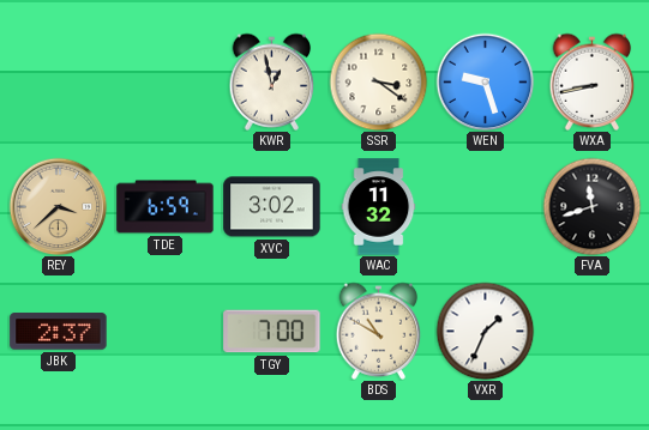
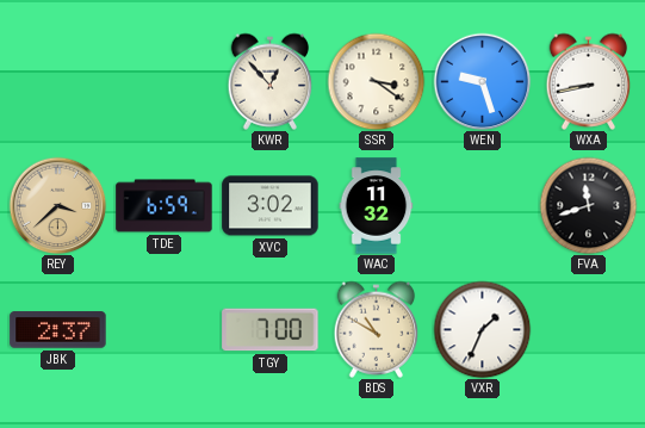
KWR: 12:58 -> 12:53 (271, 81)
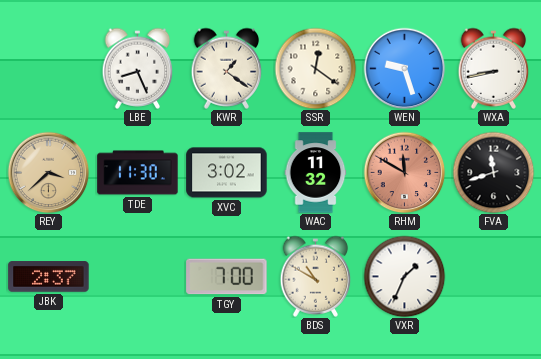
LBE: none -> 8:26 (138, 68)
KWR: 12:53 -> 1:21 (227, 68)
SSR: 3:21 -> 12:21 (315, 68)
TDE: 6:59 -> 11:30 (138, 173)
RHM: none -> 11:50 (404, 172)
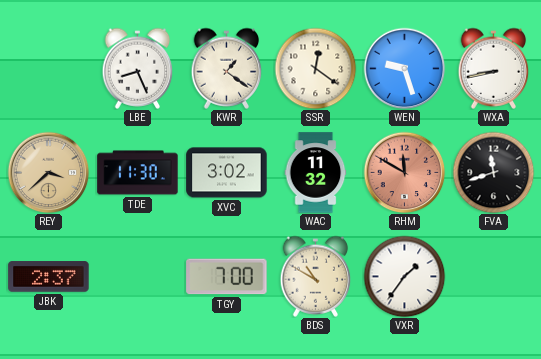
VXR: 1:34 -> 1:36 (404, 276)
